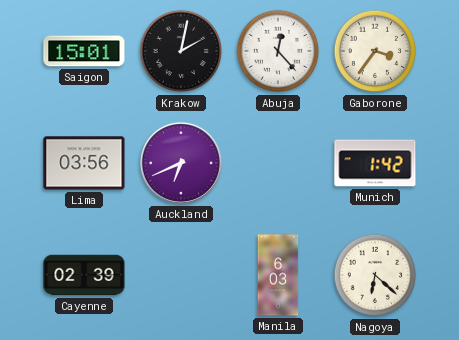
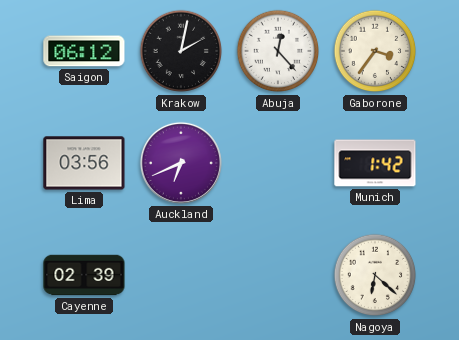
Saigon: 15:01 -> 06:12 (84, 51)
Manila: 6:03 -> none (278, 275)
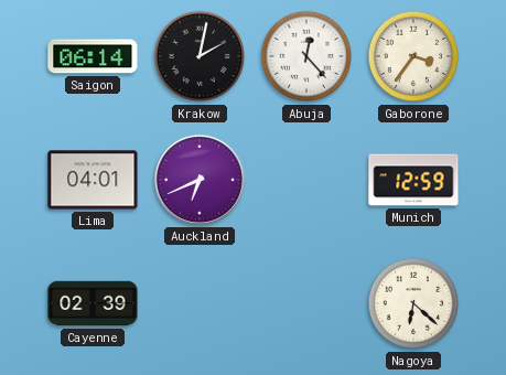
Saigon: 06:12 -> 06:14 (93, 56)
Lima: 03:56 -> 04:01 (93, 180)
Munich: 1:42 -> 12:59 (413, 180)
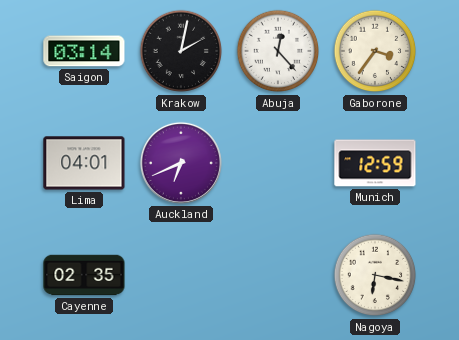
Saigon: 06:14 -> 03:14 (84, 51)
Cayenne: 02:39 -> 02:35 (84, 275)
Nagoya: 6:22 -> 6:17 (375, 275)
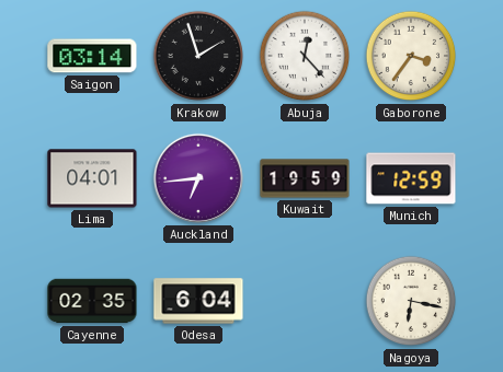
Krakow: 2:02 -> 1:57 (198, 56)
Auckland: 6:41 -> 6:44 (198, 178)
Kuwait: none -> 19:59 (305, 178)
Odesa: none -> 6:04 (198, 301)
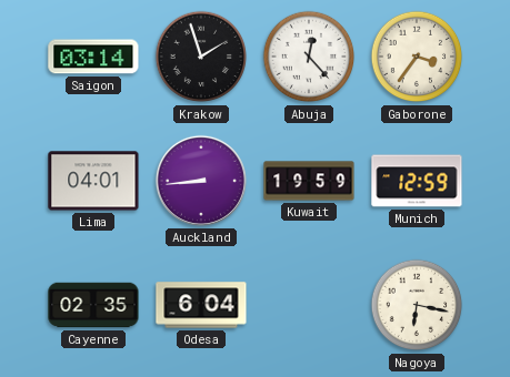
Auckland: 6:44 -> 8:44 (201, 181)
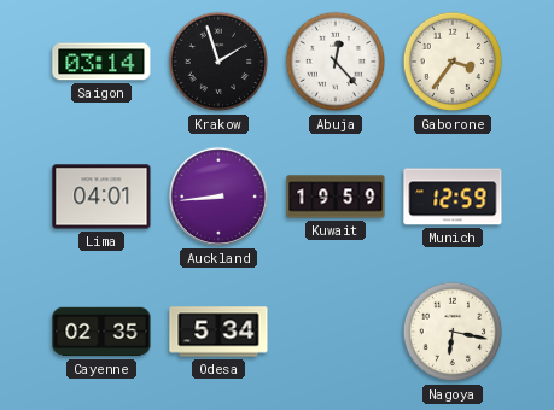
Odesa: 6:04 -> 5:34 (218, 332)
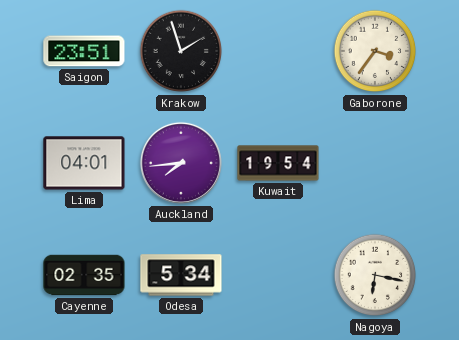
Saigon: 03:14 -> 23:51 (84, 51)
Abuja: 12:23 -> none (336, 61)
Auckland: 8:44 -> 7:44 (181, 163)
Kuwait: 19:59 -> 19:54 (278, 163)
Munich: 12:59 -> none (453, 197)
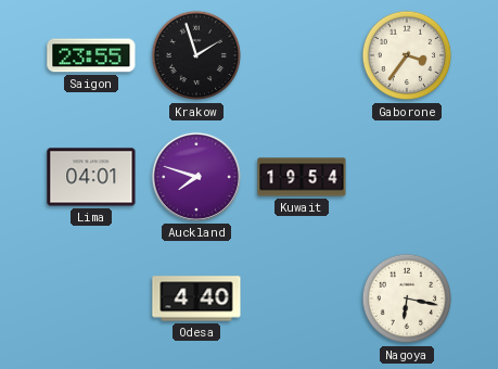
Saigon: 23:51 -> 23:55 (91, 55)
Auckland: 7:44 -> 7:48 (196, 177)
Cayenne: 02:35 -> none (84, 275)
Odesa: 5:34 -> 4:40 (196, 298)
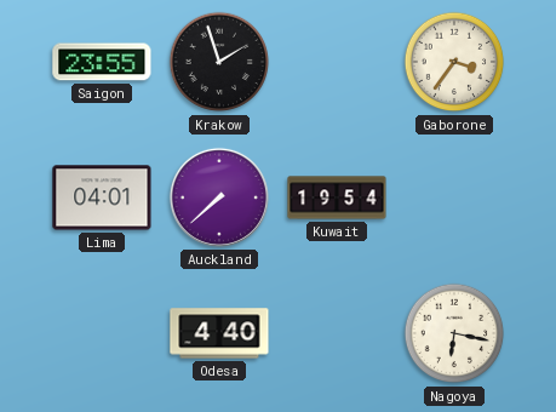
Auckland: 7:48 -> 7:38 (219, 198)
